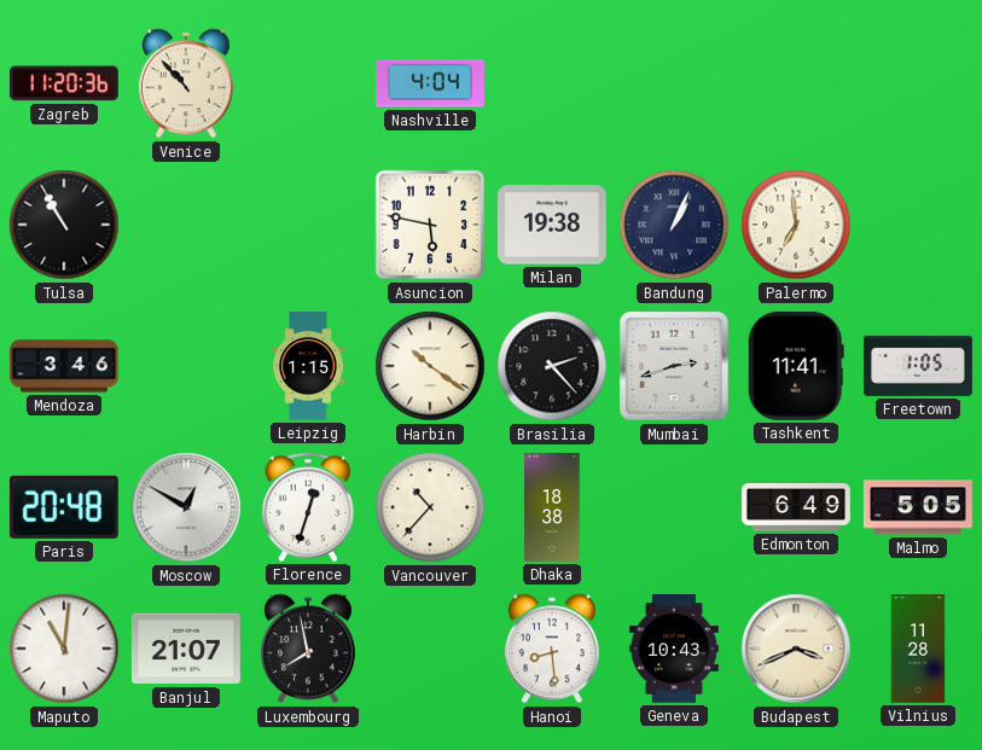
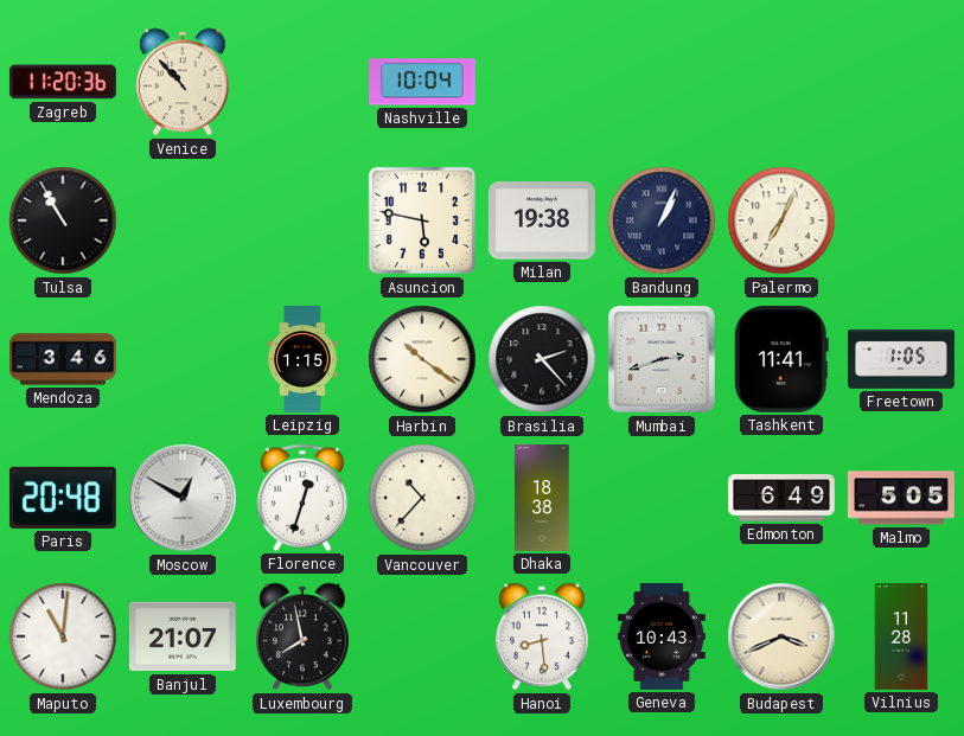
Nashville: 4:04 -> 10:04 (423, 82)
Palermo: 6:59 -> 7:04 (781, 220)
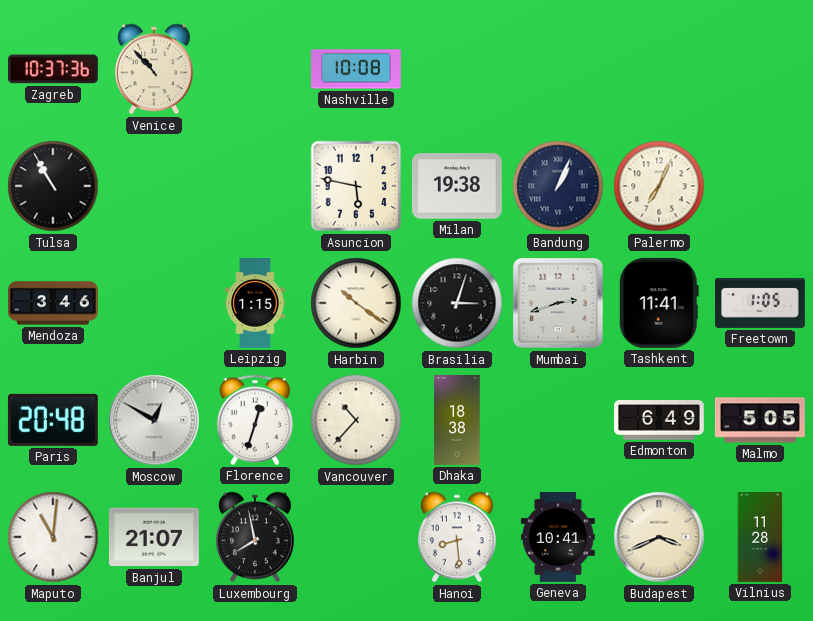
Zagreb: 11:20 -> 10:37 (53, 69)
Nashville: 10:04 -> 10:08 (357, 69)
Brasilia: 2:23 -> 3:03 (457, 303)
Geneva: 10:43 -> 10:41 (558, 537)
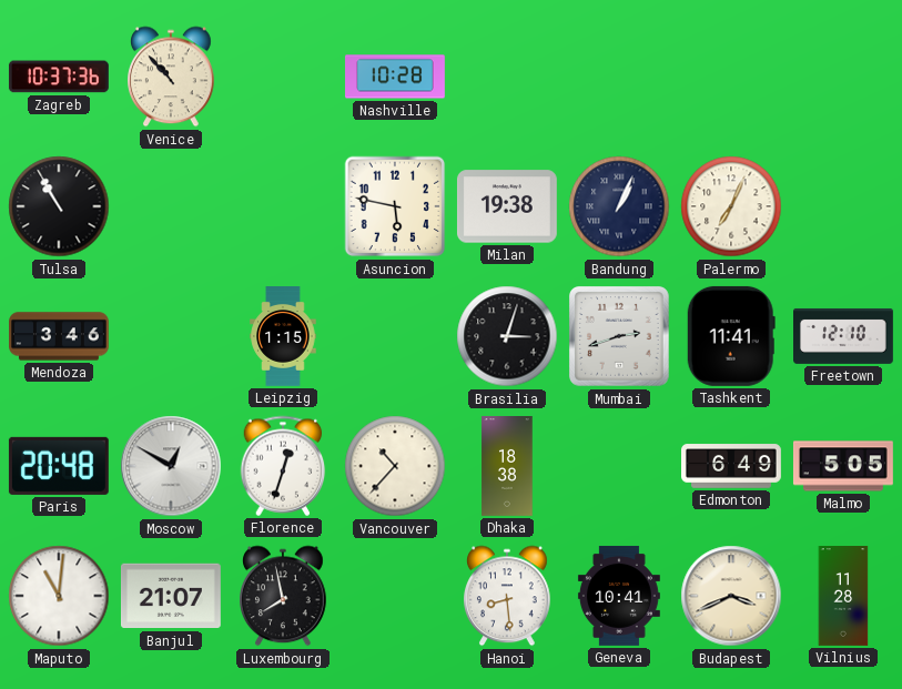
Nashville: 10:08 -> 10:28 (396, 77)
Harbin: 10:21 -> none (356, 303)
Freetown: 1:05 -> 12:10 (844, 336)
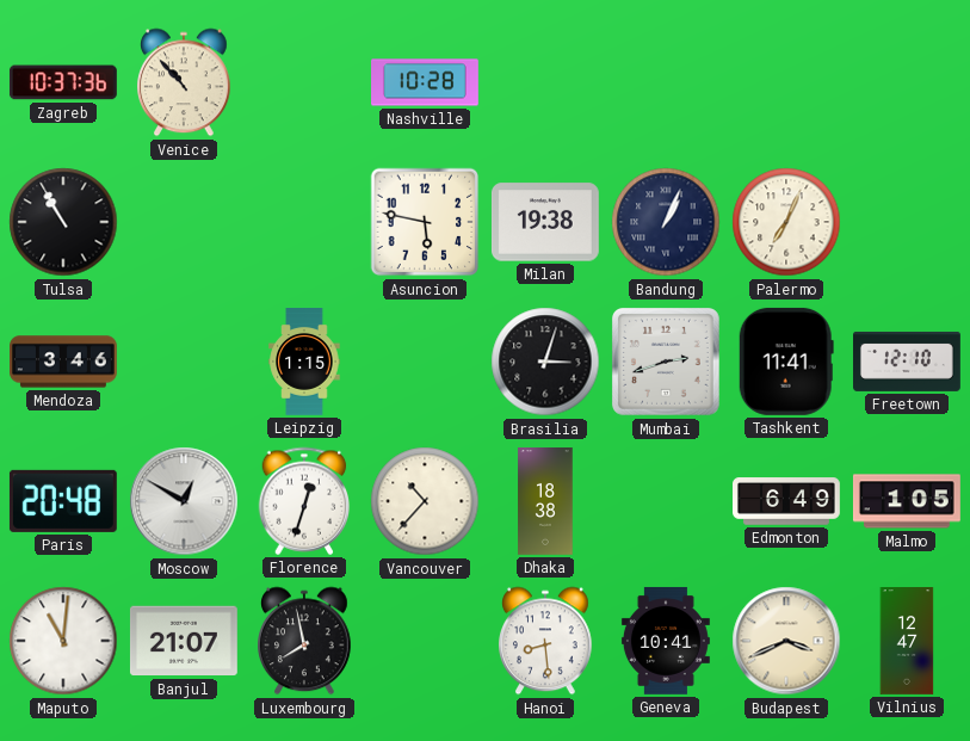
Malmo: 5:05 -> 1:05 (907, 501)
Vilnius: 11:28 -> 12:47 (907, 642)
